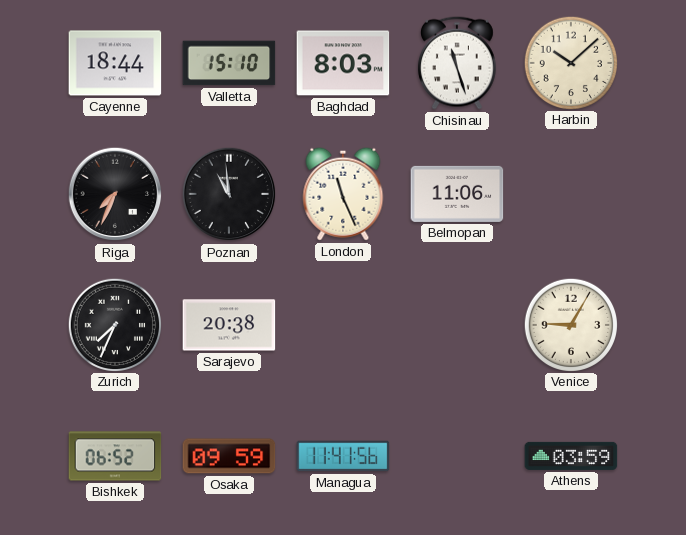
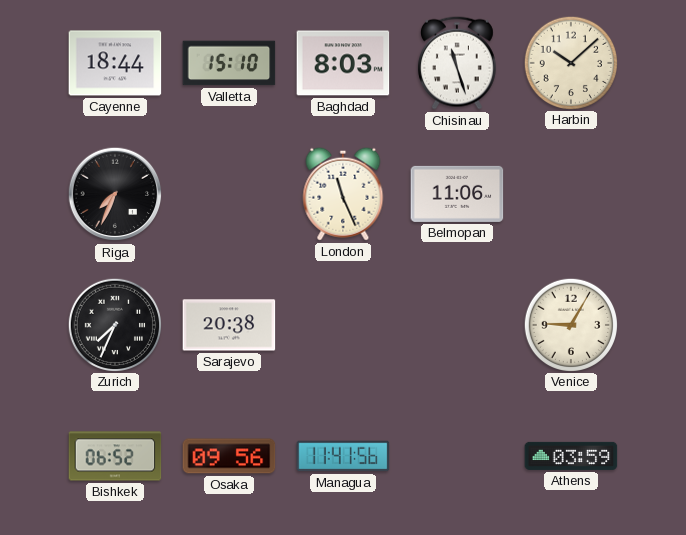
Poznan: 10:59 -> none (229, 194)
Osaka: 09:59 -> 09:56 (229, 456)
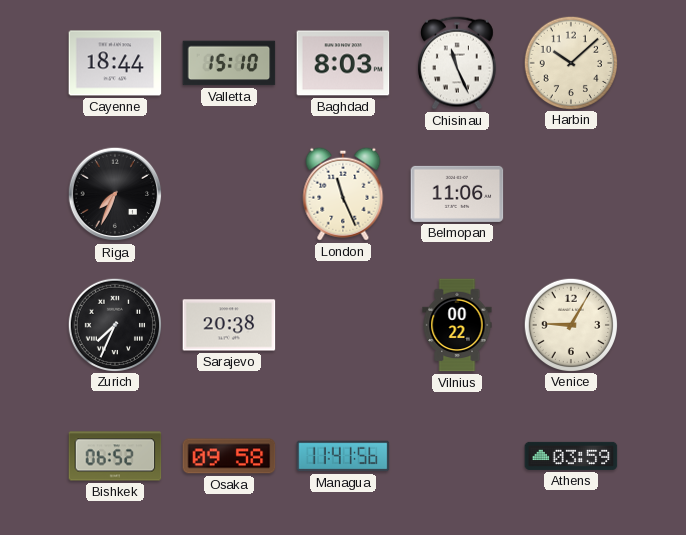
Chisinau: 11:27 -> 11:26 (457, 63)
Vilnius: none -> 00:22 (457, 325)
Osaka: 09:56 -> 09:58 (229, 456)
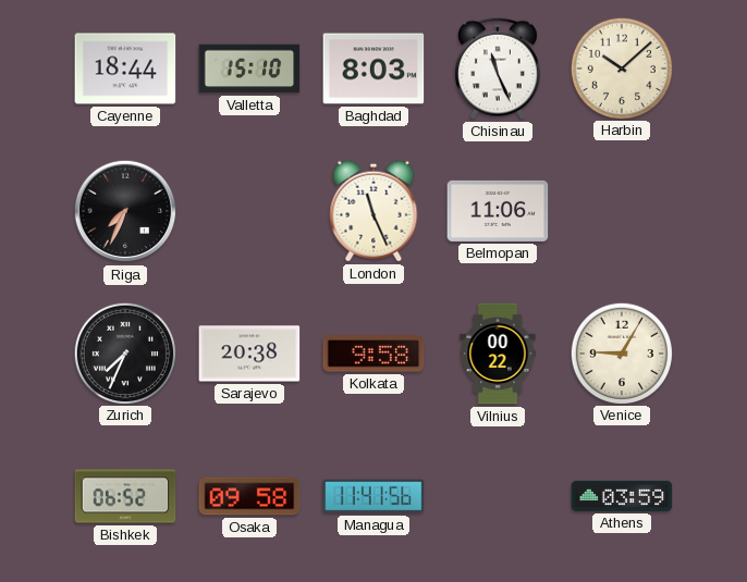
Kolkata: none -> 9:58 (373, 354)
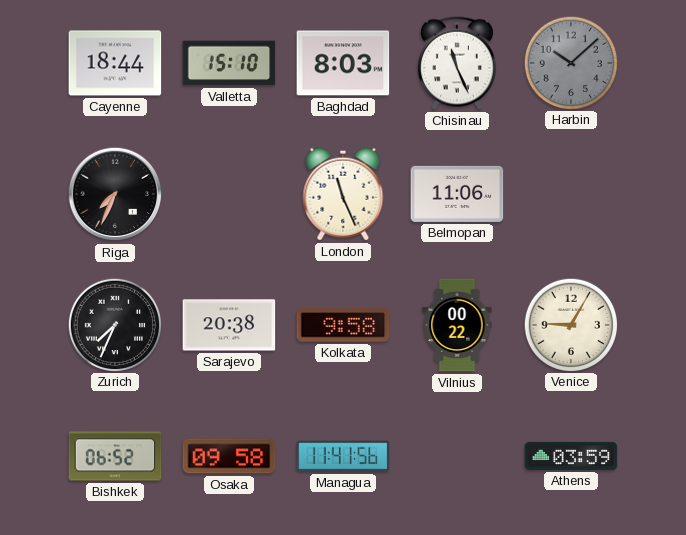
Harbin dial: cream -> grey (570, 62)
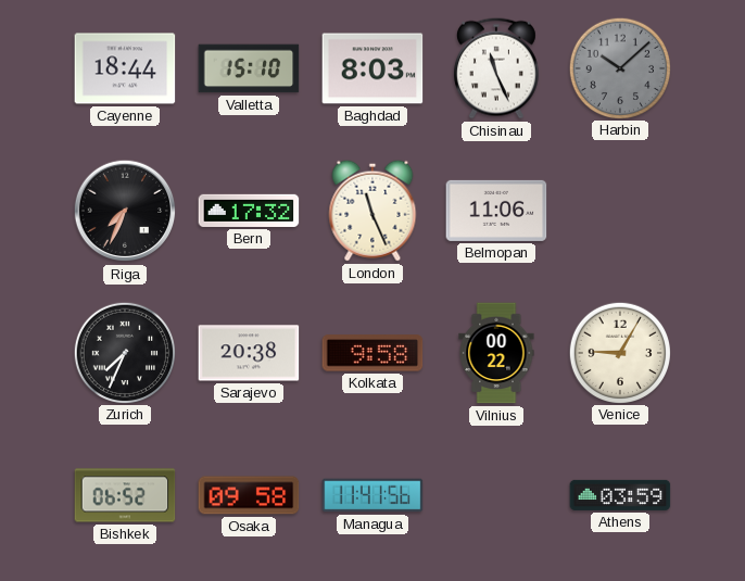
Bern: none -> 17:32 (249, 211)
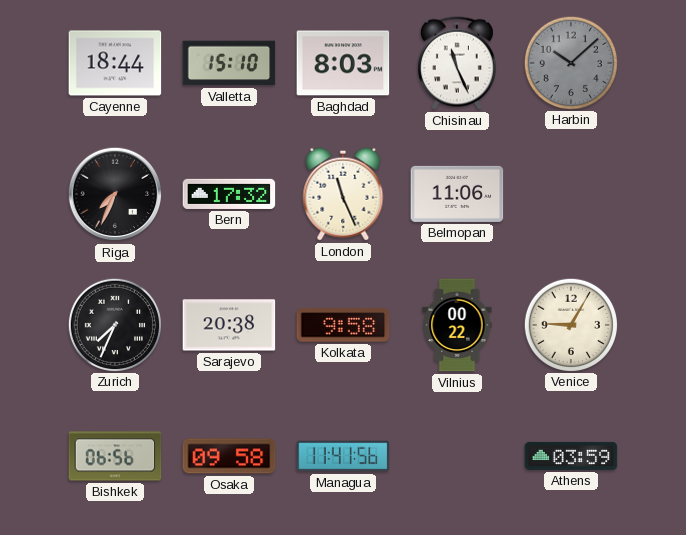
Bishkek: 06:52 -> 06:56 (115, 456)
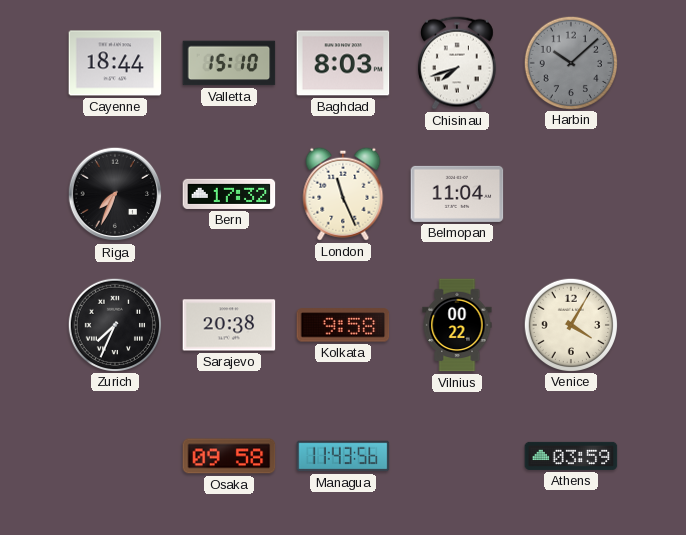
Chisinau: 11:26 -> 7:42 (457, 63)
Belmopan: 11:06 -> 11:04 (457, 194)
Venice: 9:05 -> 4:05 (570, 324)
Bishkek: 06:56 -> none (115, 456)
Managua: 11:41 -> 11:43 (343, 456)
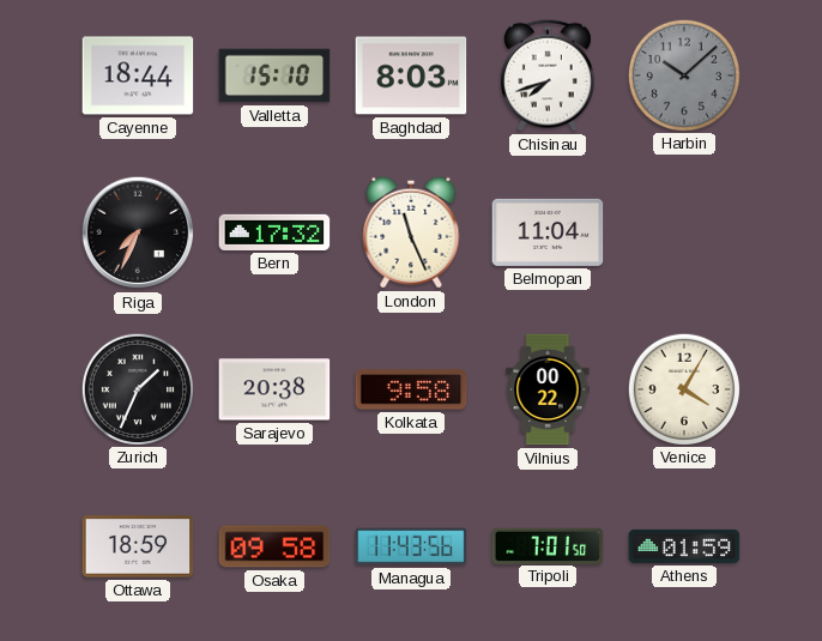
Zurich: 7:34 -> 1:34 (137, 388)
Ottawa: none -> 18:59 (138, 546)
Tripoli: none -> 7:01 (548, 545)
Athens: 03:59 -> 01:59 (684, 546)
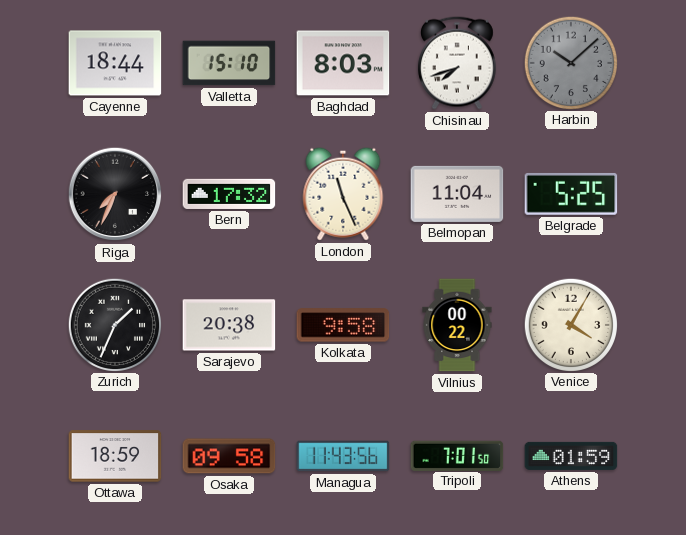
Belgrade: none -> 5:25 (571, 194)
